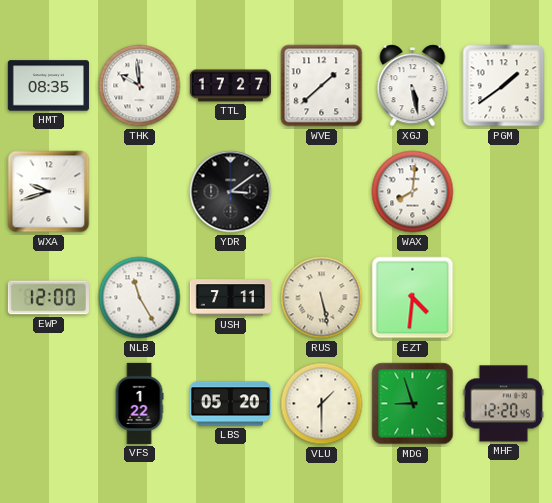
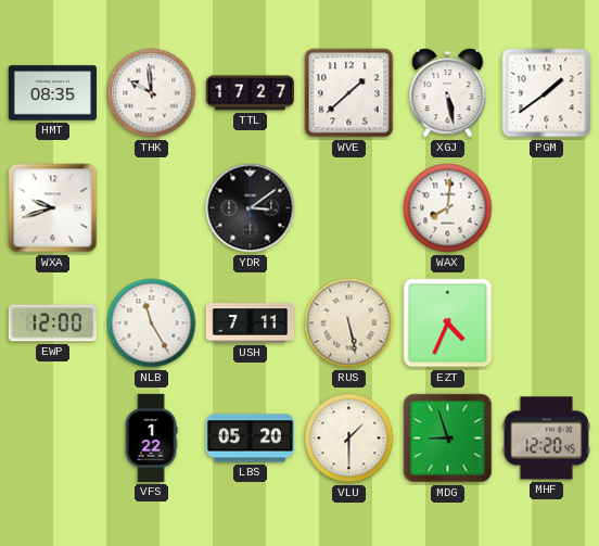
EZT: 4:31 -> 4:34 (448, 323)
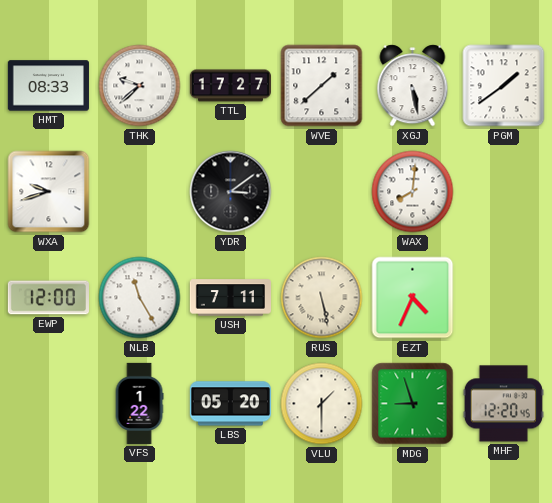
HMT: 08:35 -> 08:33 (48, 86)
THK: 9:59 -> 9:38 (140, 86)
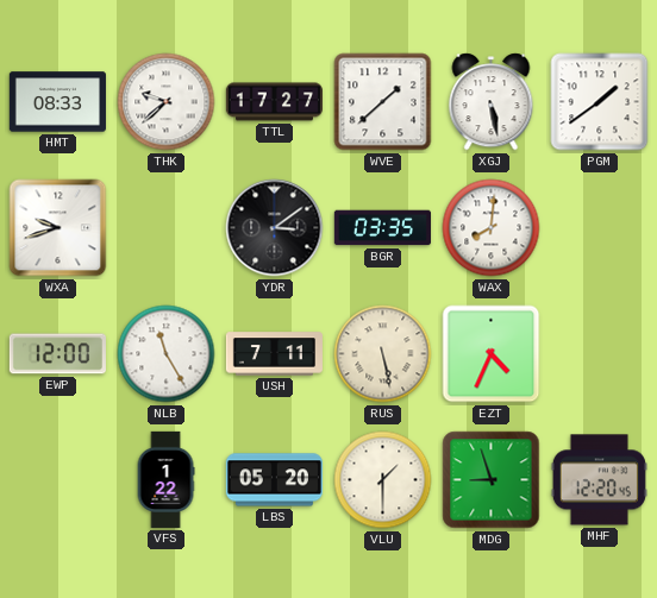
BGR: none -> 03:35 (382, 228)
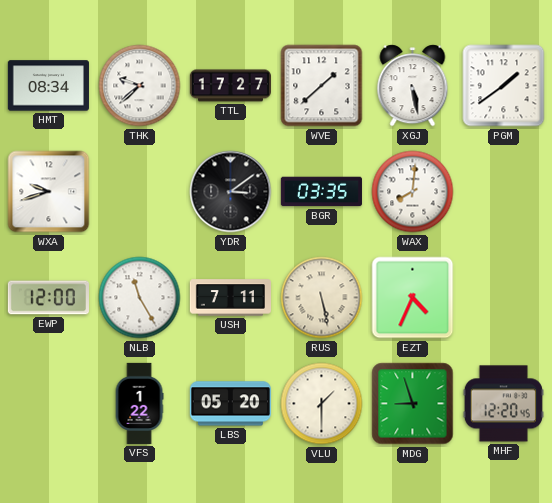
HMT: 08:33 -> 08:34 (48, 86)
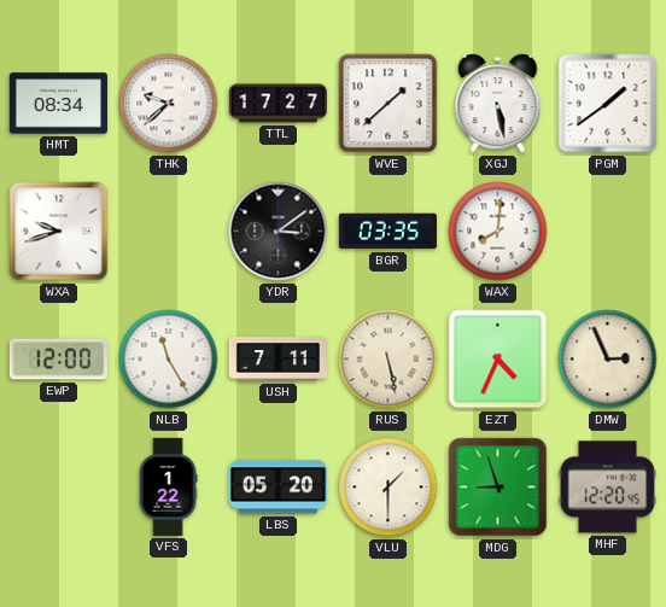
DMW: none -> 2:56 (608, 360)
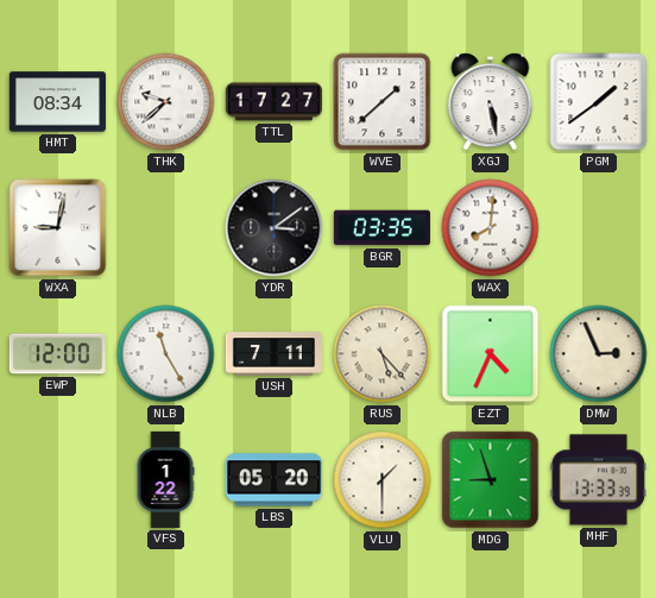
WXA: 9:42 -> 9:02 (58, 228)
RUS: 5:28 -> 5:23 (383, 354)
MHF: 12:20 -> 13:33 (598, 480)
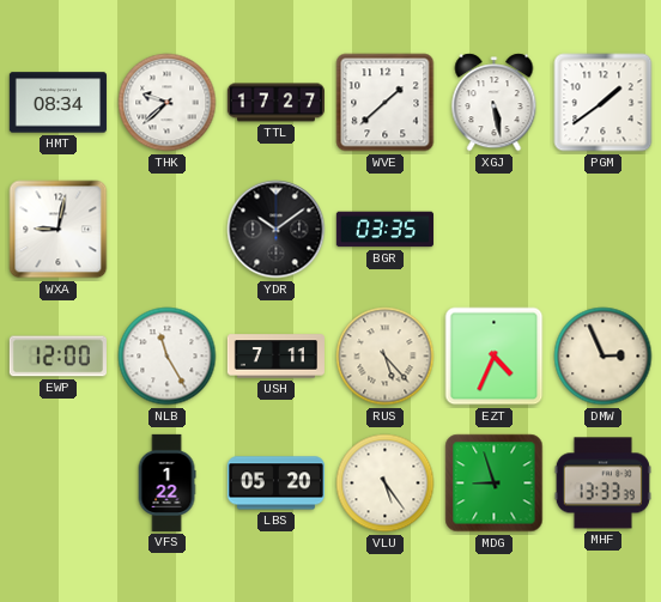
YDR: 3:09 -> 10:09 (277, 230)
WAX: 8:01 -> none (491, 228)
VLU: 1:30 -> 5:24 (386, 484)
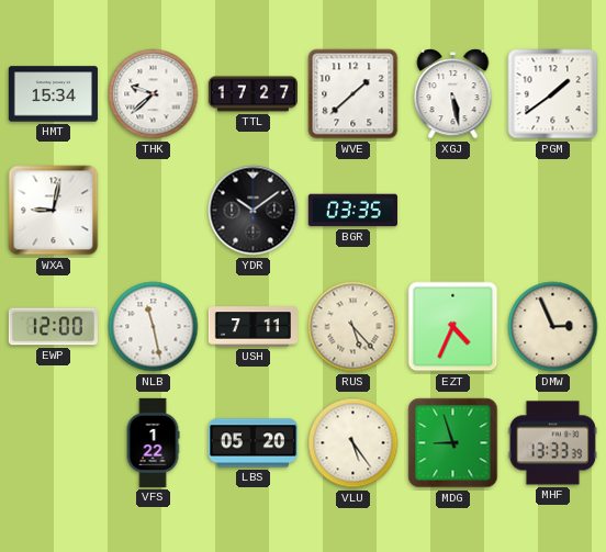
HMT: 08:34 -> 15:34 (53, 94)
NLB: 11:25 -> 11:28 (154, 327)
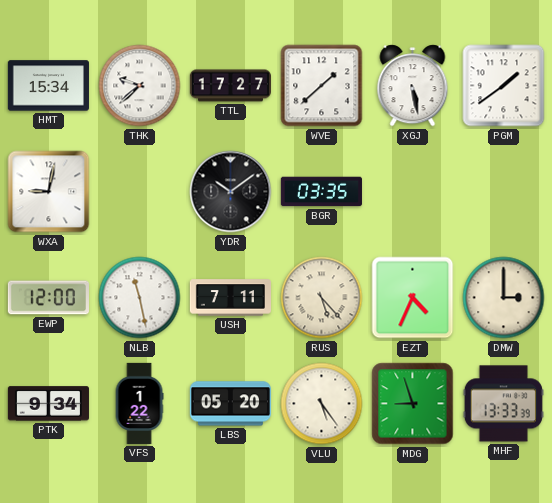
DMW: 2:56 -> 3:00 (504, 298)
PTK: none -> 9:34 (48, 404)
